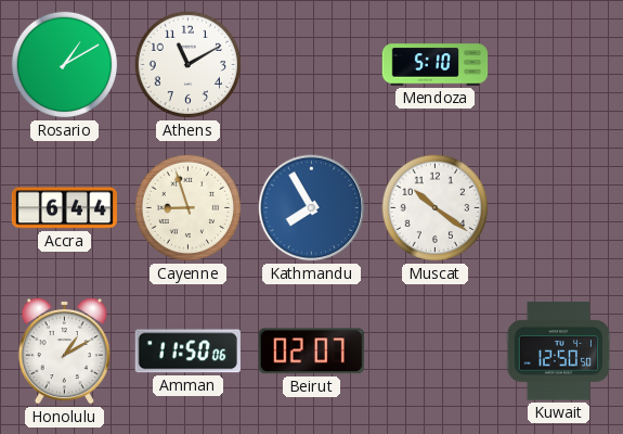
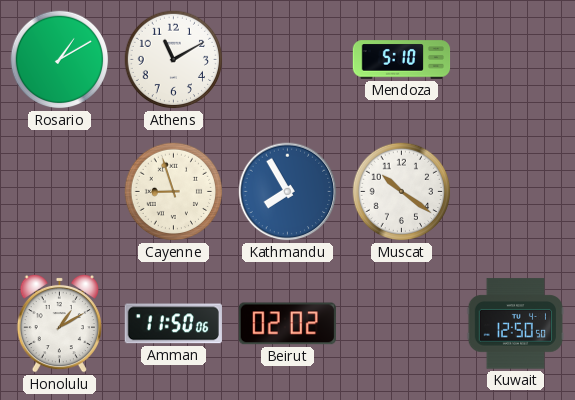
Accra: 6:44 -> none (64, 208)
Beirut: 02:07 -> 02:02 (287, 324)
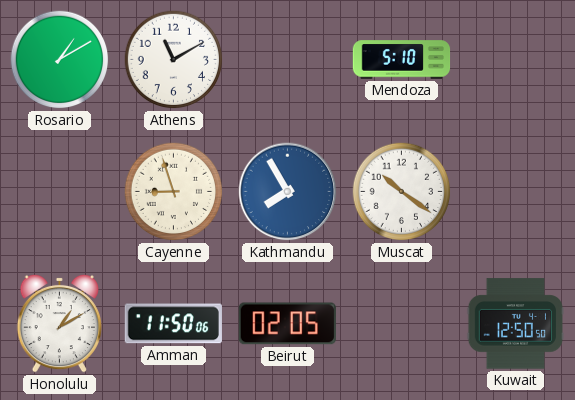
Beirut: 02:02 -> 02:05 (287, 324)
